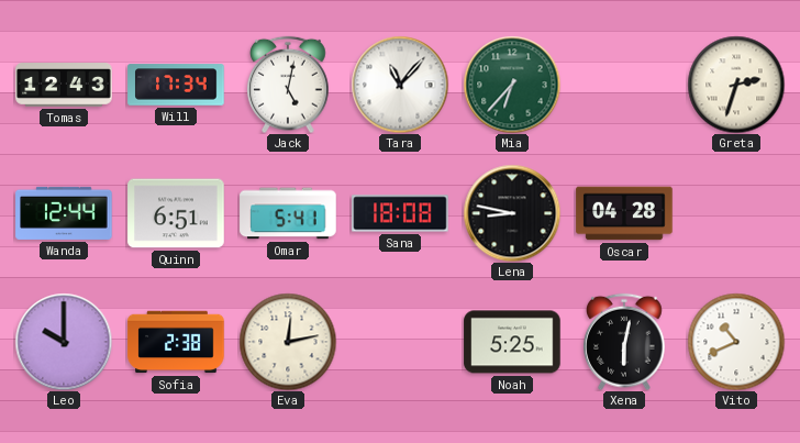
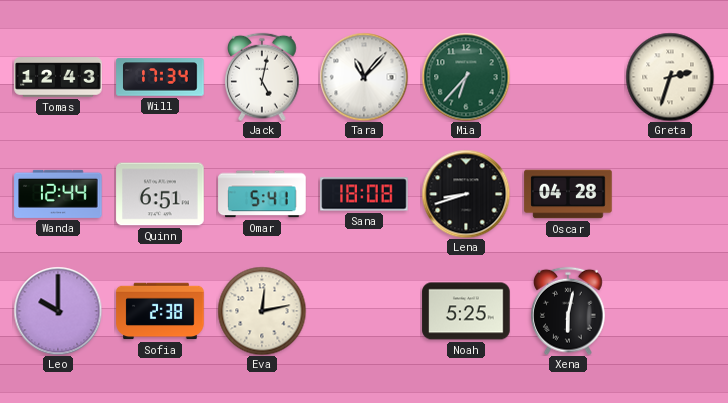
Lena: 8:47 -> 8:42 (466, 194)
Vito: 10:41 -> none (736, 342)
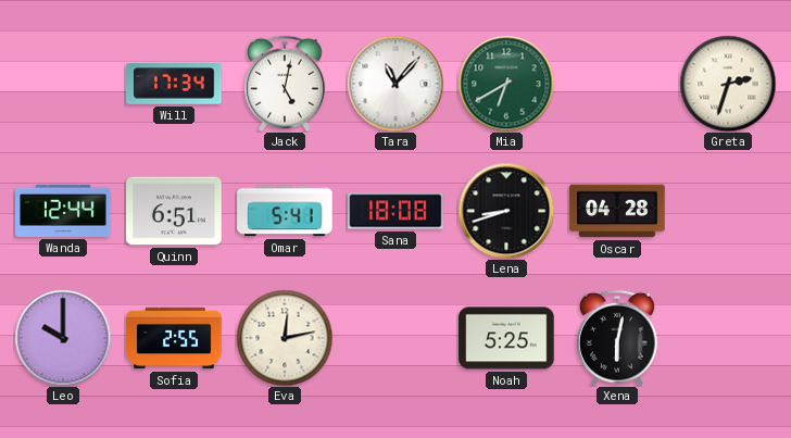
Tomas: 12:43 -> none (58, 77)
Mia: 6:37 -> 6:40 (506, 84)
Sofia: 2:38 -> 2:55 (174, 338)
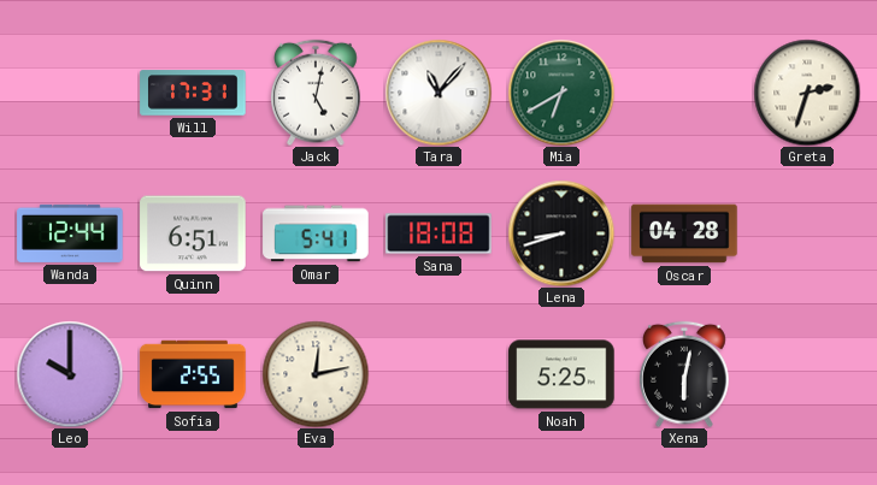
Will: 17:34 -> 17:31 (193, 93)
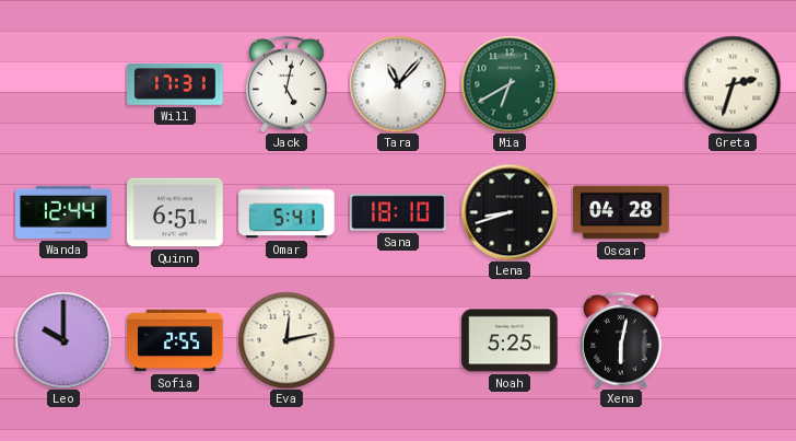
Sana: 18:08 -> 18:10 (398, 212)
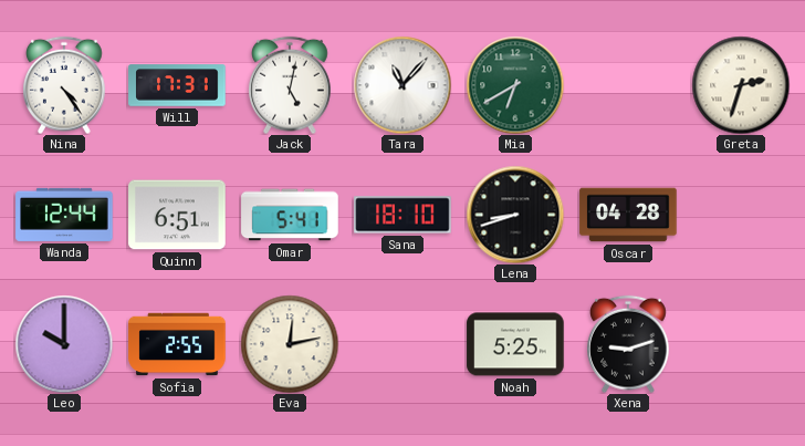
Nina: none -> 4:24 (65, 85)
Xena: 6:02 -> 9:12 (629, 344)
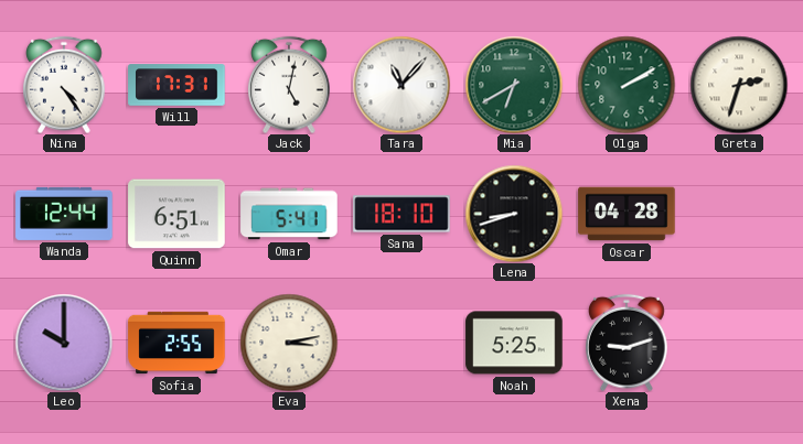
Olga: none -> 2:10 (627, 85)
Eva: 12:13 -> 3:13 (289, 343)
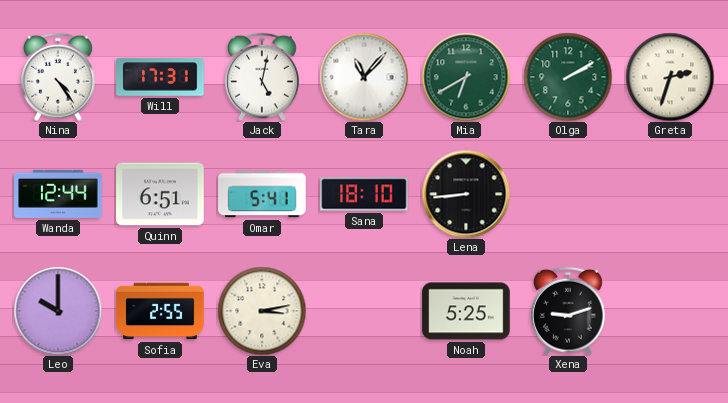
Lena: 8:42 -> 8:44 (466, 194)
Oscar: 04:28 -> none (627, 214)
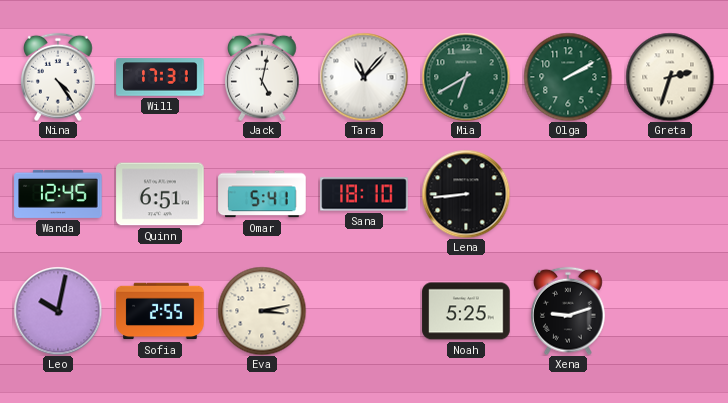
Wanda: 12:44 -> 12:45 (58, 194)
Leo: 10:00 -> 10:02 (58, 311)
